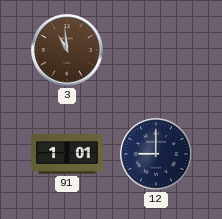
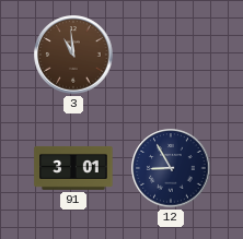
91: 1:01 -> 3:01 (73, 168)
12: 9:00 -> 8:55 (171, 168)
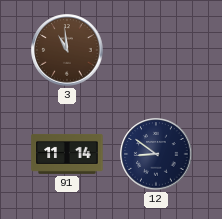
91: 3:01 -> 11:14 (67, 154)
12: 8:55 -> 8:51 (156, 154)
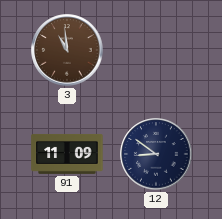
91: 11:14 -> 11:09 (67, 154)
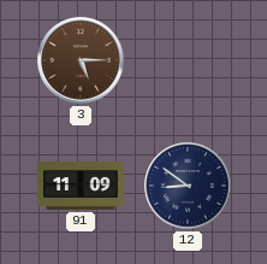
3: 10:59 -> 5:15 (81, 60)
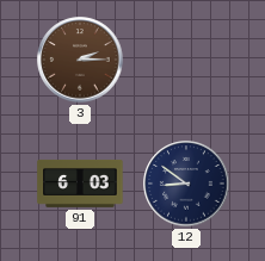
3: 5:15 -> 2:15 (80, 60)
91: 11:09 -> 6:03 (80, 184)
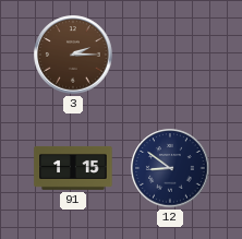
91: 6:03 -> 1:15 (73, 168)
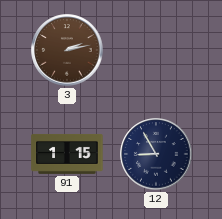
3: 2:15 -> 2:13 (67, 50)
12: 8:51 -> 8:55 (156, 154)
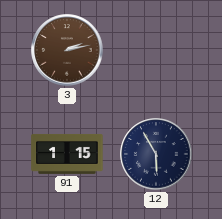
12: 8:55 -> 5:55 (156, 154)
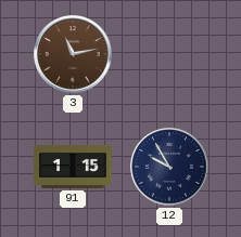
3: 2:13 -> 11:13 (73, 54)
12: 5:55 -> 9:55 (169, 167)
